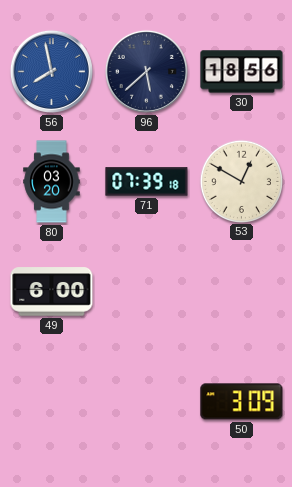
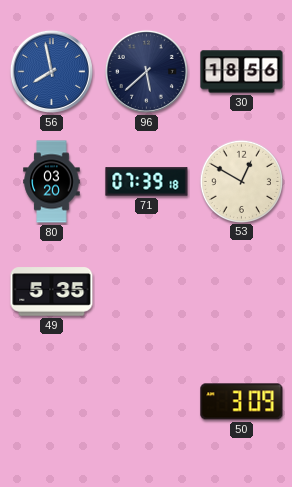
49: 6:00 -> 5:35 (52, 292)
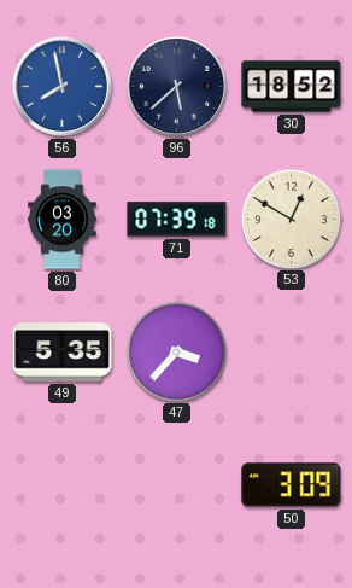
30: 18:56 -> 18:52 (292, 87)
47: none -> 3:37 (176, 351)
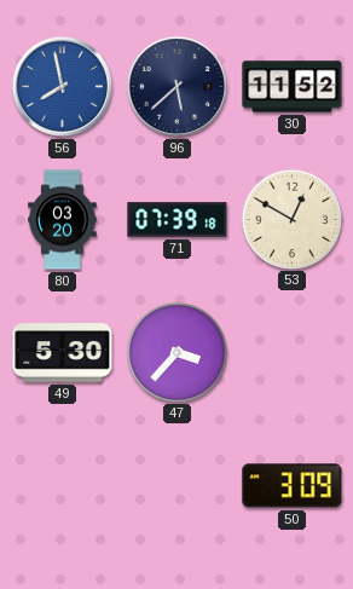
30: 18:52 -> 11:52 (293, 87)
49: 5:35 -> 5:30 (63, 353)
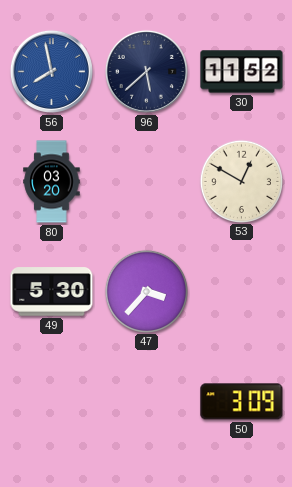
71: 07:39 -> none (178, 220)
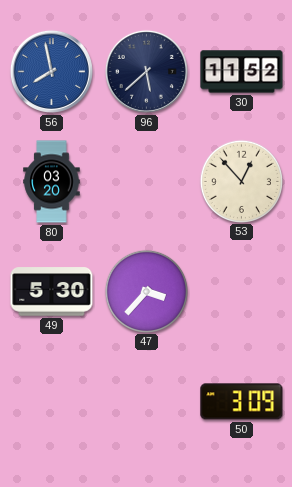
53: 12:50 -> 12:53 (241, 181)
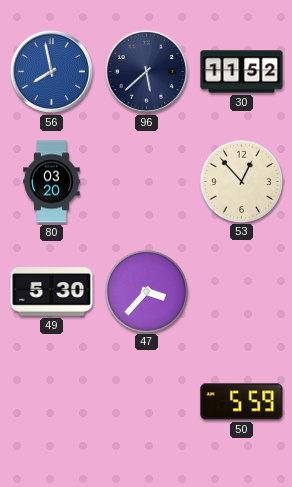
50: 3:09 -> 5:59 (242, 402)
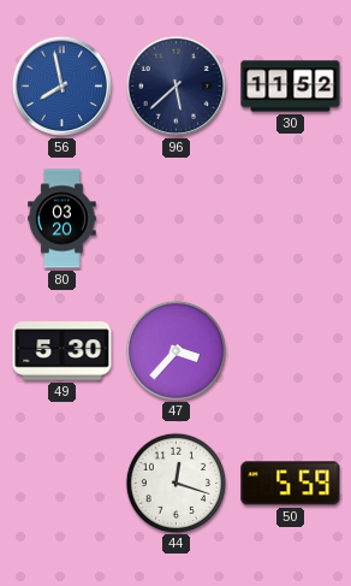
53: 12:53 -> none (241, 181)
44: none -> 12:18 (175, 483)
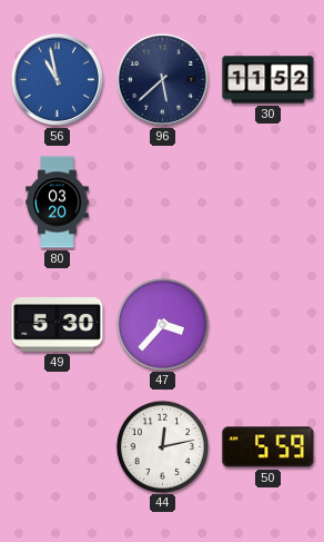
56: 7:58 -> 10:58 (57, 79)
44: 12:18 -> 12:13 (162, 446)
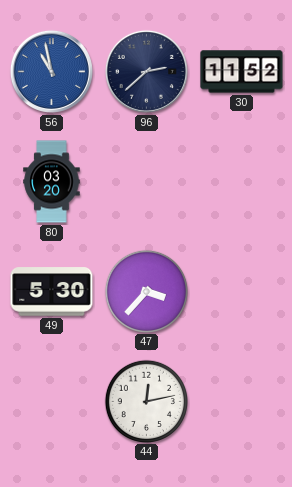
96: 5:38 -> 2:38 (146, 71)
50: 5:59 -> none (269, 447)
